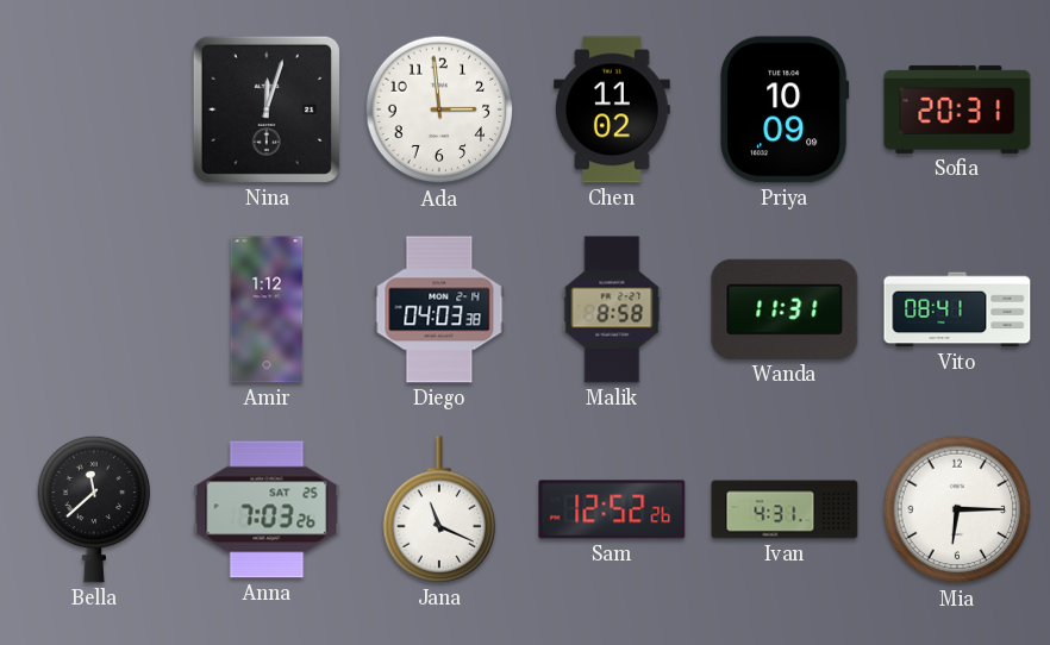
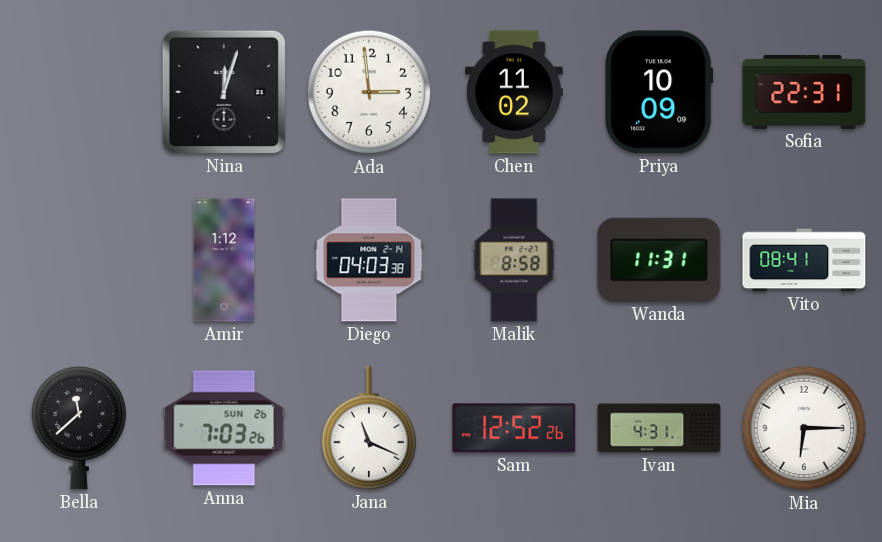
Sofia: 20:31 -> 22:31 (804, 92)
Anna date: SAT 25 -> SUN 26 (224, 428)
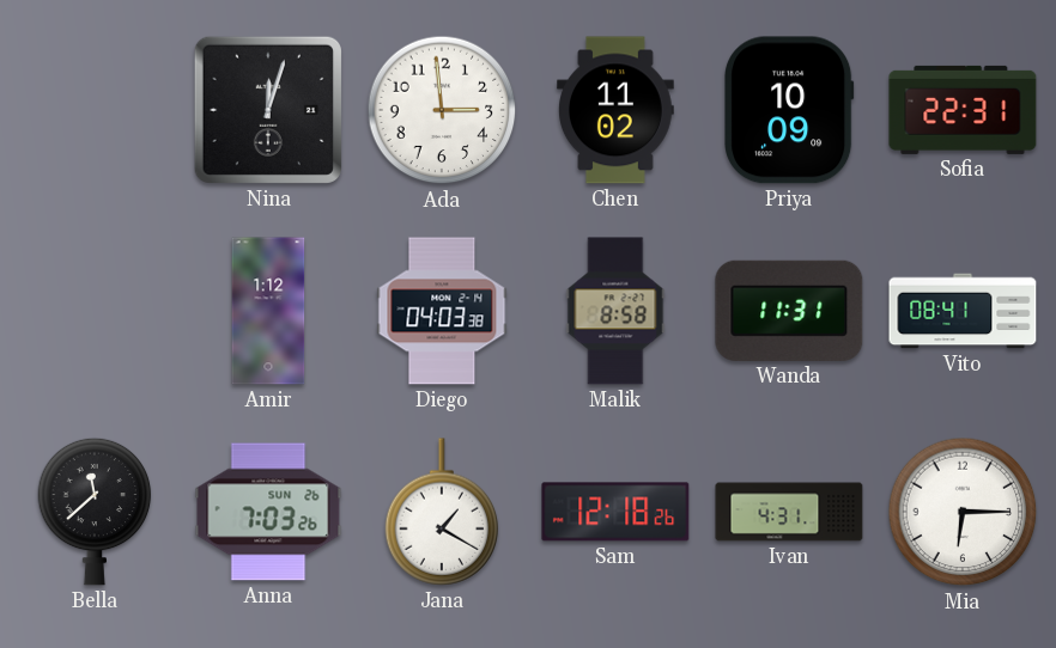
Jana: 11:19 -> 1:20 (442, 512)
Sam: 12:52 -> 12:18 (615, 512)
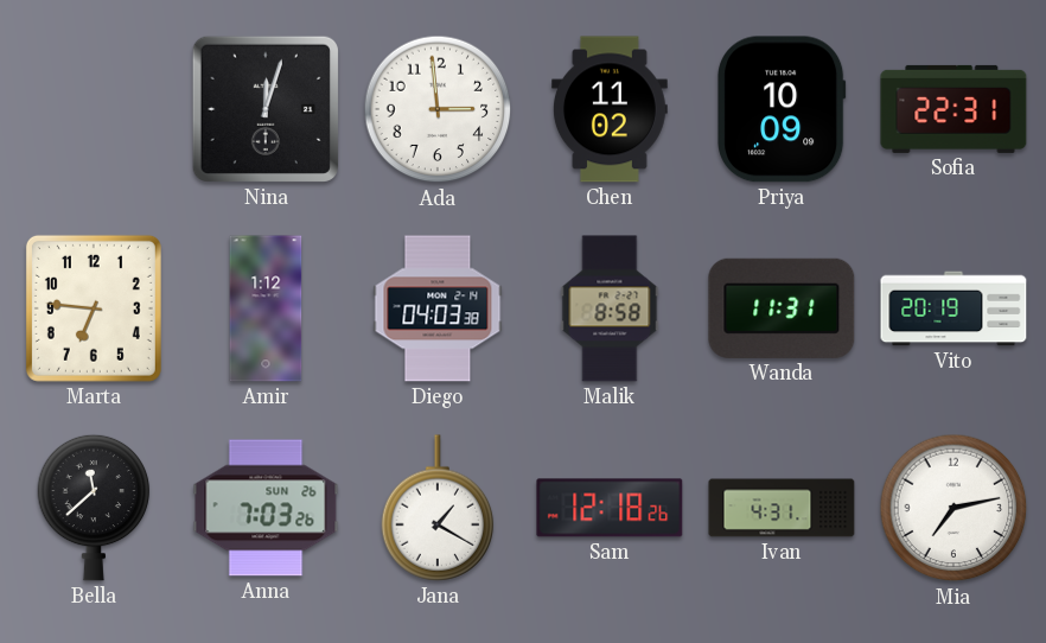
Marta: none -> 6:46 (94, 308)
Vito: 08:41 -> 20:19 (953, 308)
Mia: 6:15 -> 7:13 (953, 508)
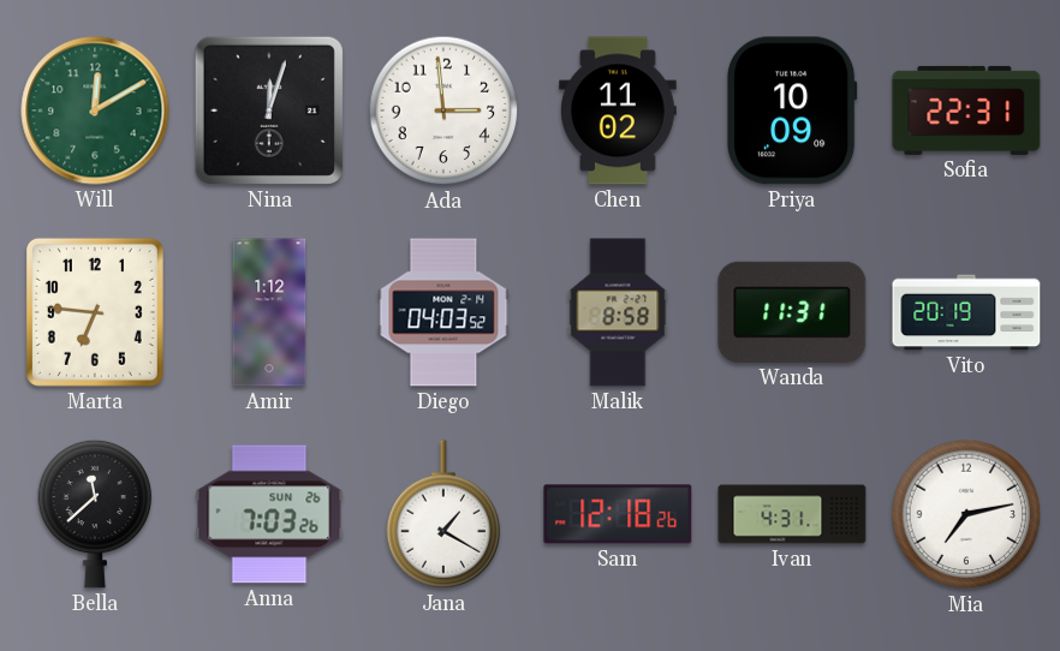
Will: none -> 12:10 (95, 111)
Diego: 04:03:38 -> 04:03:52 (443, 312)
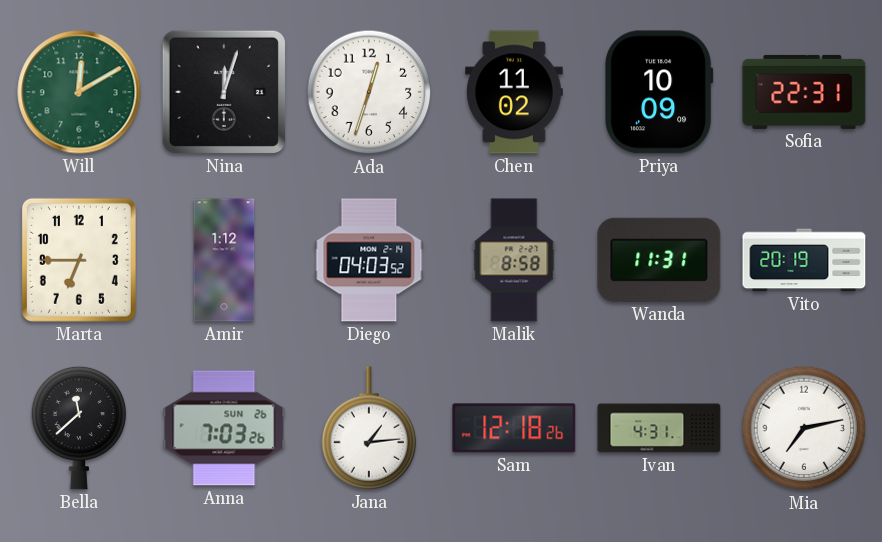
Ada: 2:59 -> 12:33 (369, 92)
Marta: 6:46 -> 6:45 (79, 260)
Jana: 1:20 -> 1:14 (369, 428)
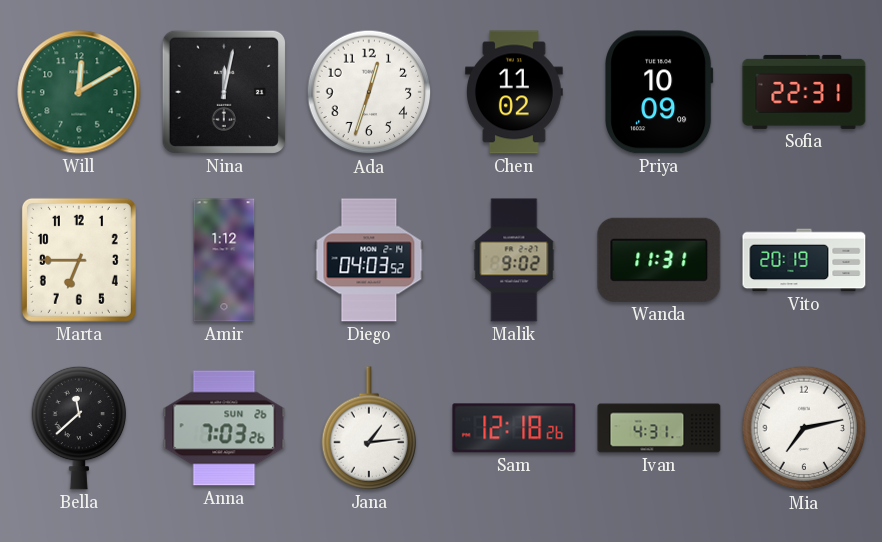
Nina: 12:03 -> 12:02 (224, 92)
Malik: 8:58 -> 9:02 (514, 260)
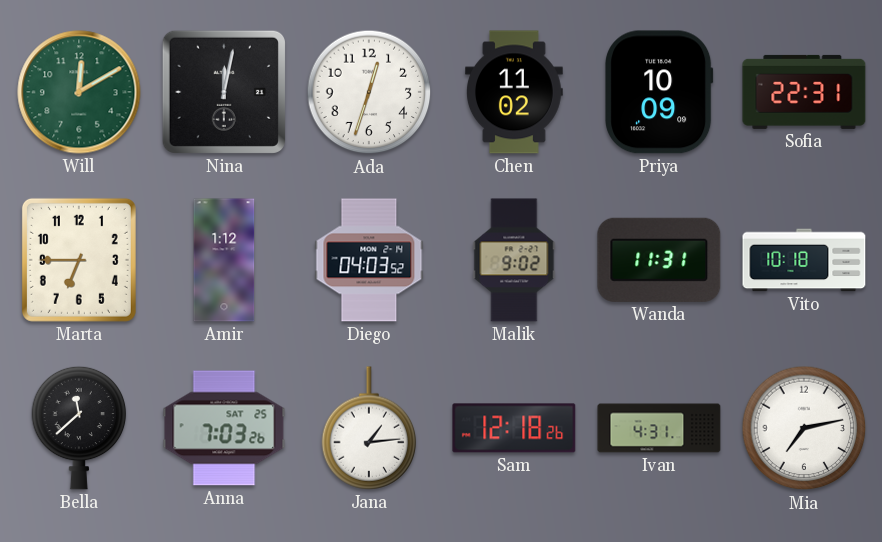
Vito: 20:19 -> 10:18 (804, 260)
Anna date: SUN 26 -> SAT 25 (224, 428)
